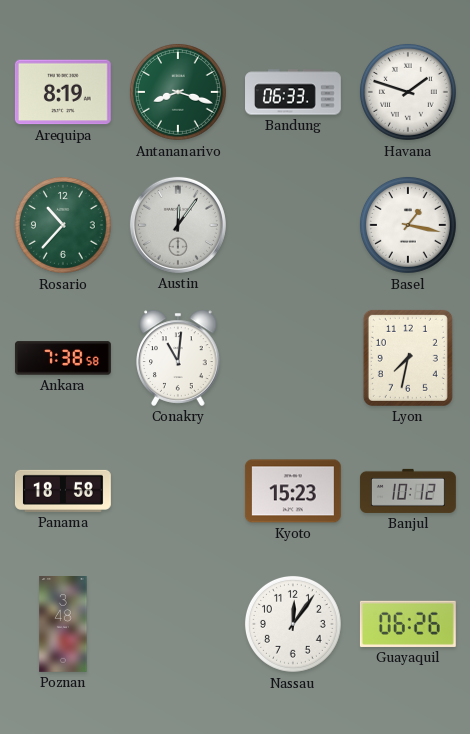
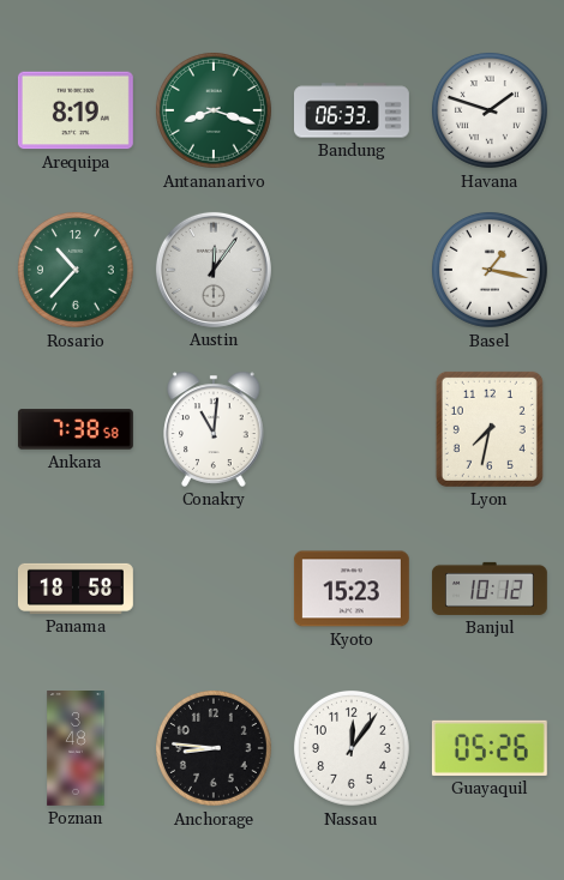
Anchorage: none -> 8:46 (214, 748)
Guayaquil: 06:26 -> 05:26 (490, 748)
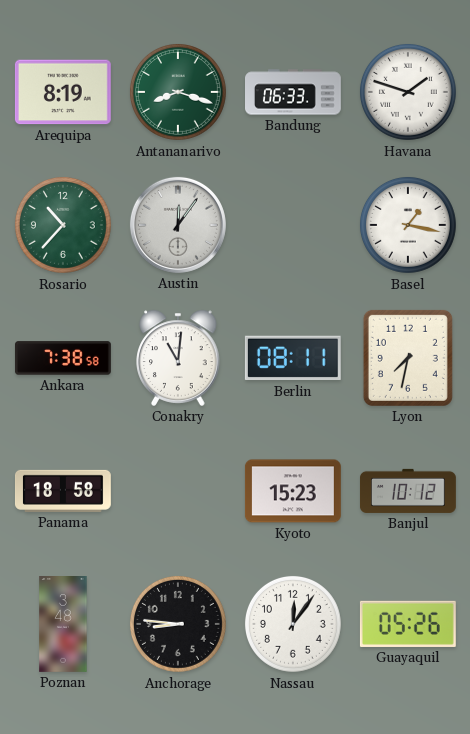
Berlin: none -> 08:11 (293, 358)
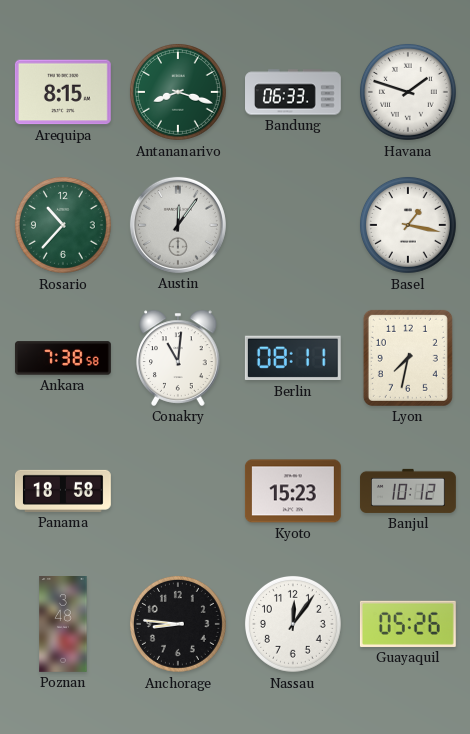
Arequipa: 8:19 -> 8:15 (63, 92)
